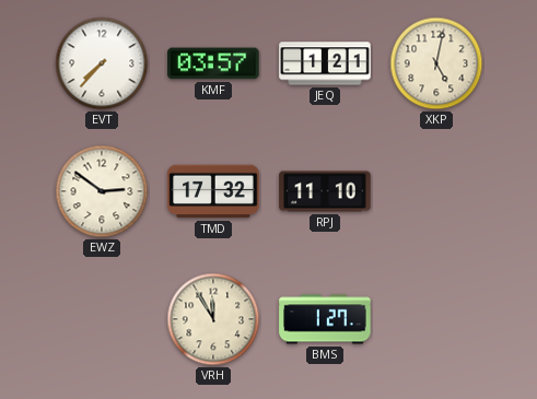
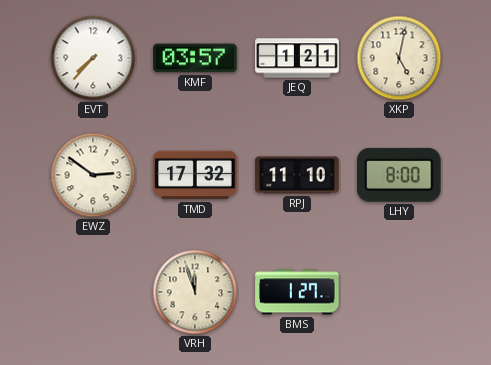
LHY: none -> 8:00 (400, 175)
VRH: 11:55 -> 11:57 (195, 292)
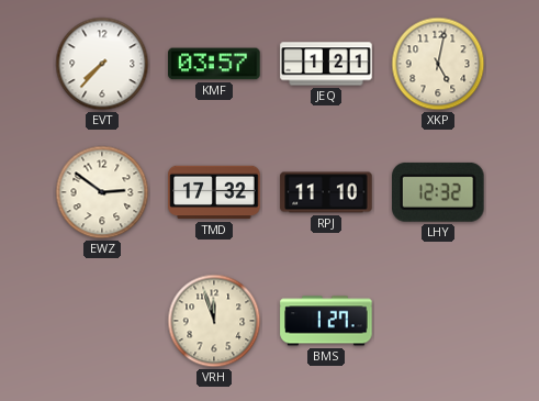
LHY: 8:00 -> 12:32 (439, 192)
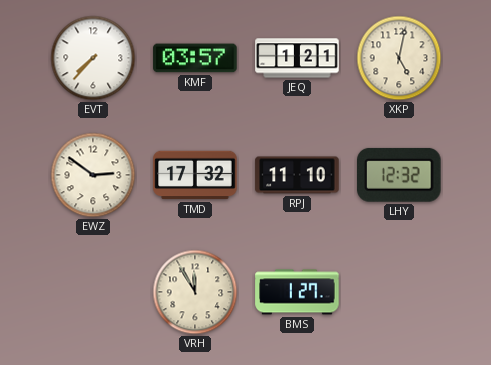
VRH: 11:57 -> 11:55 (195, 292)
